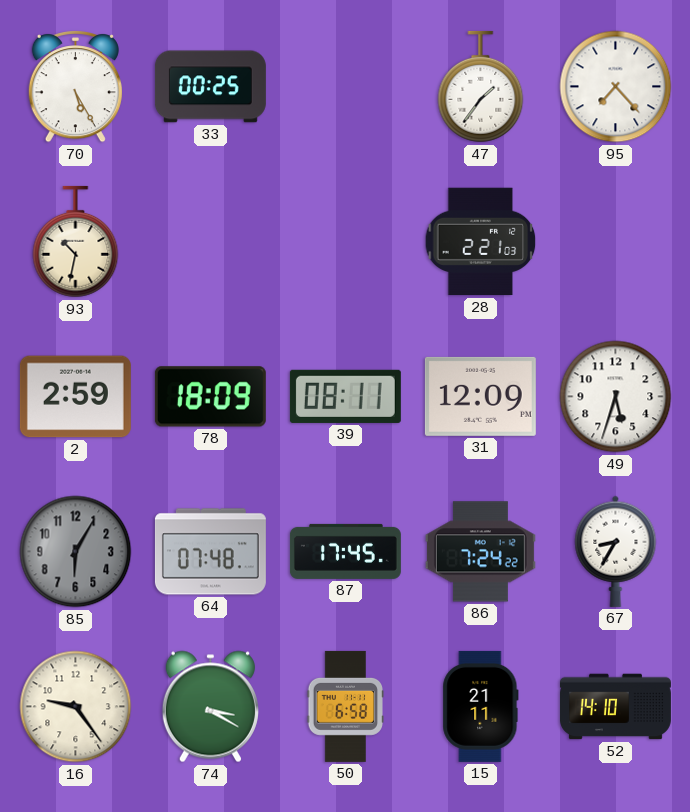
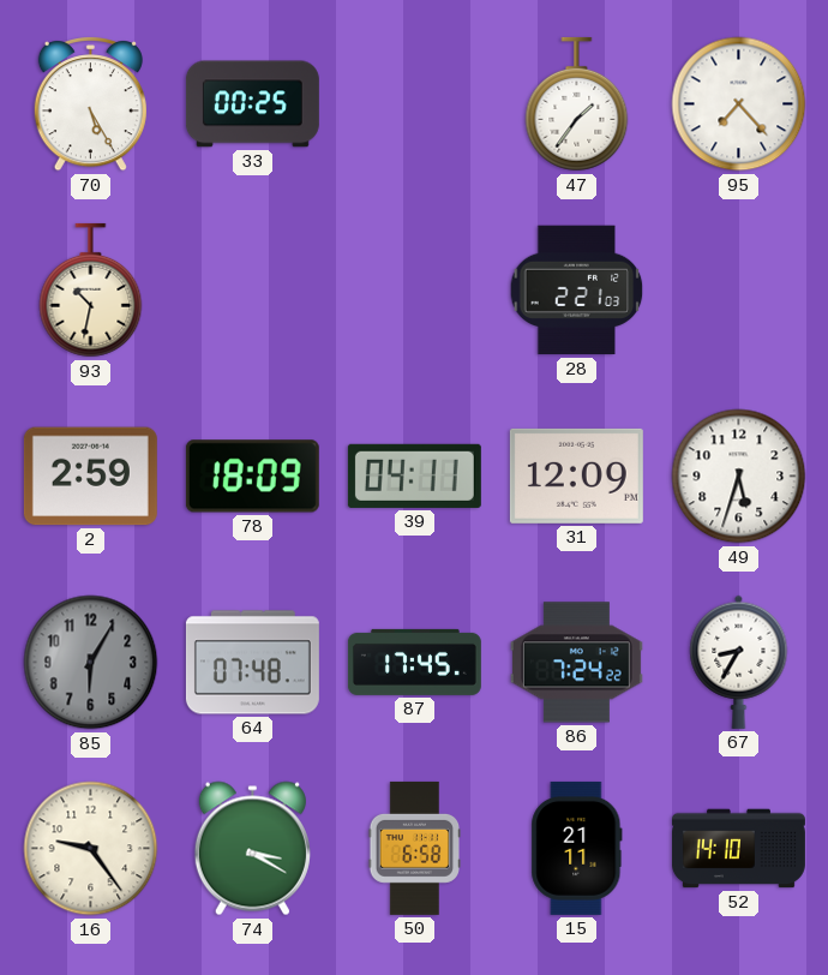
39: 08:11 -> 04:11 (414, 475)
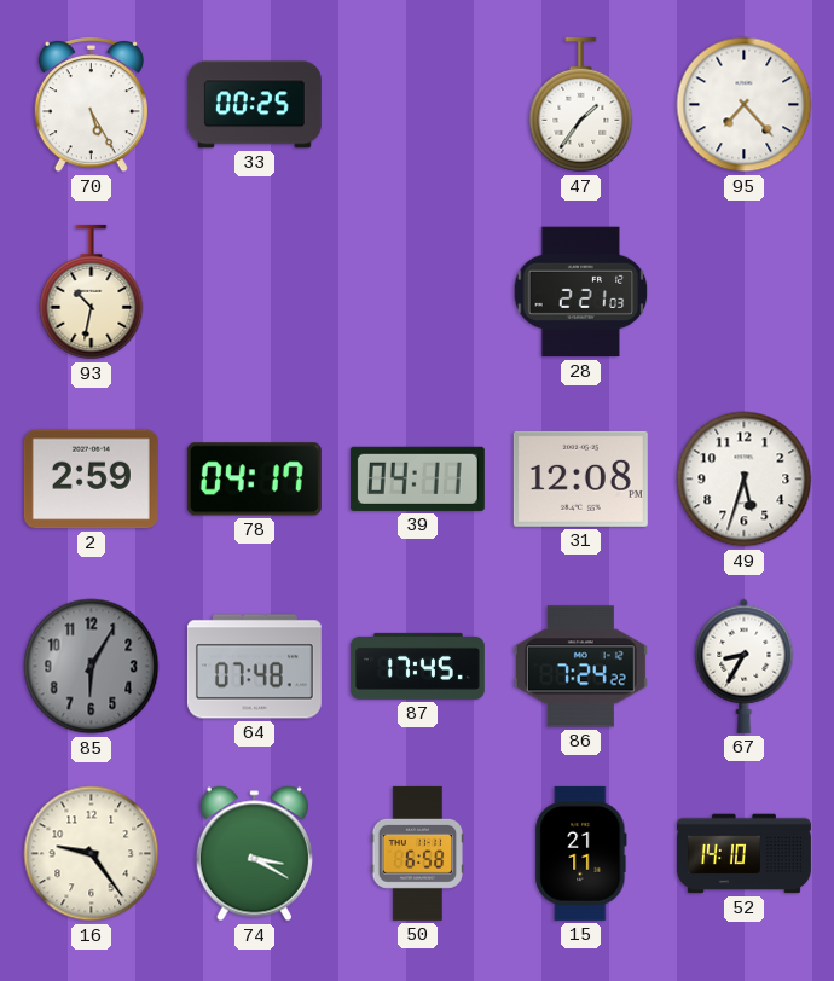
78: 18:09 -> 04:17 (254, 480)
31: 12:09 -> 12:08 (580, 478)
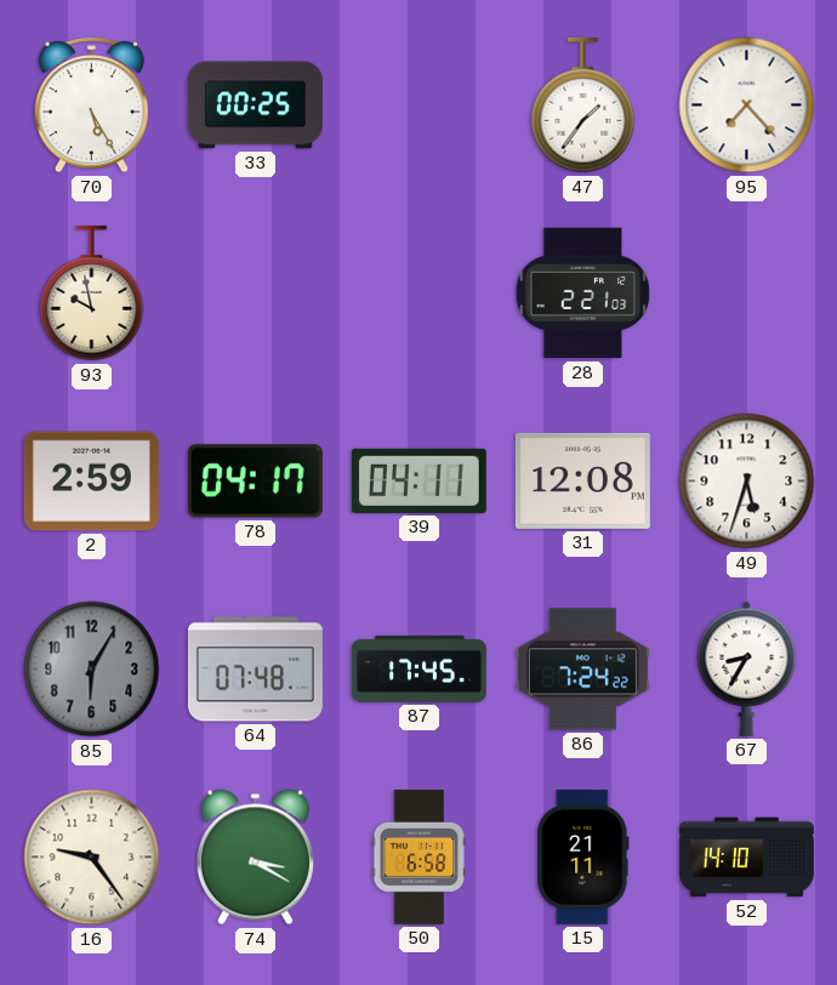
93: 10:32 -> 9:58 (92, 294)
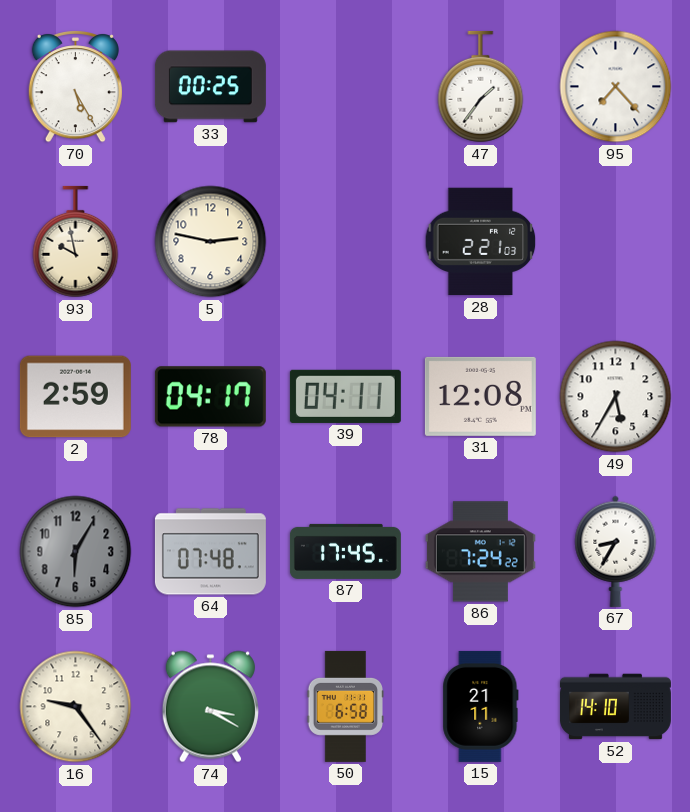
5: none -> 2:47 (211, 242)
49: 5:33 -> 5:35 (616, 397)
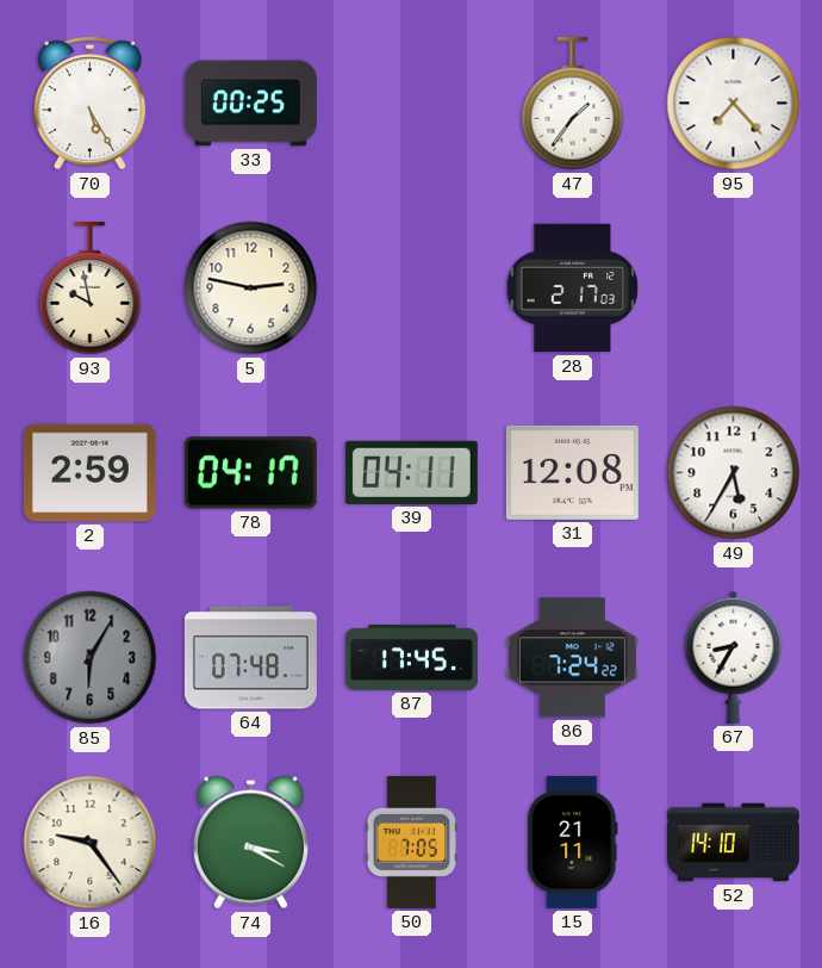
28: 2:21 -> 2:17 (573, 288)
50: 6:58 -> 7:05 (412, 842)
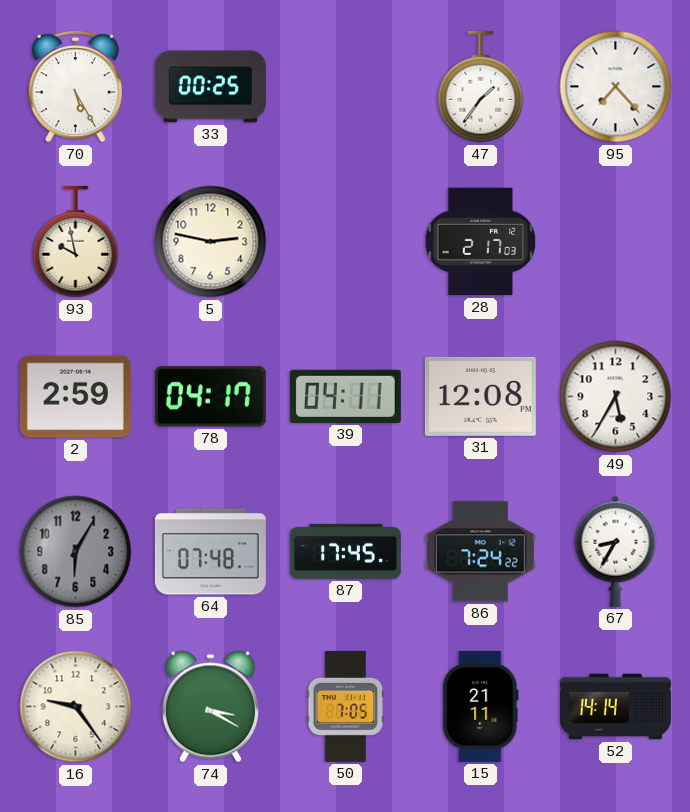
52: 14:10 -> 14:14 (615, 707)
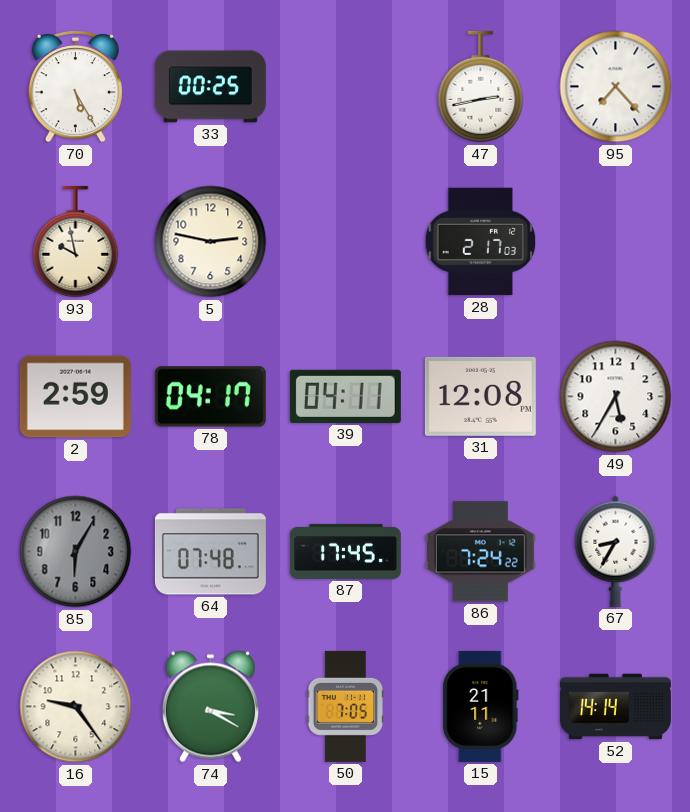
47: 1:36 -> 2:43 (481, 87)
